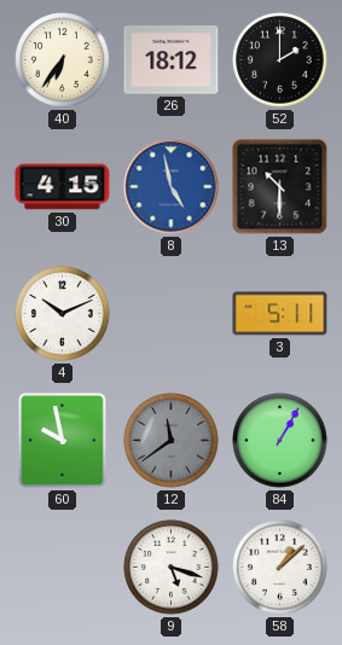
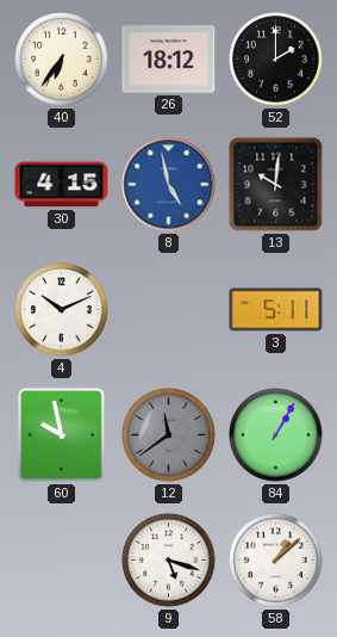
13: 10:30 -> 10:01 (276, 185)
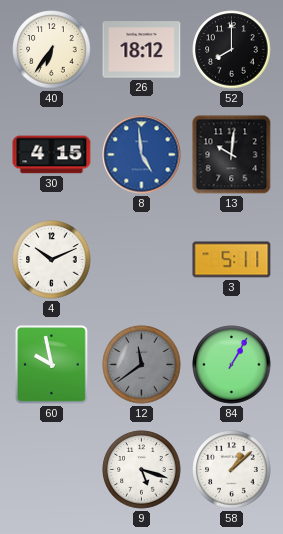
52: 2:00 -> 8:00 (232, 50)
8: 4:58 -> 4:59 (142, 155)
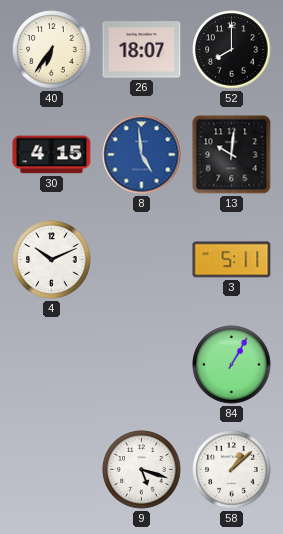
26: 18:12 -> 18:07 (142, 50)
60: 9:58 -> none (52, 365)
12: 11:39 -> none (142, 365)
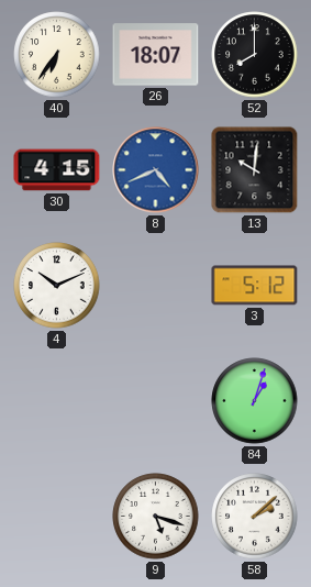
8: 4:59 -> 4:41 (156, 170)
3: 5:11 -> 5:12 (255, 286)
84: 1:05 -> 1:03 (255, 401)
58: 1:08 -> 2:08 (255, 517)
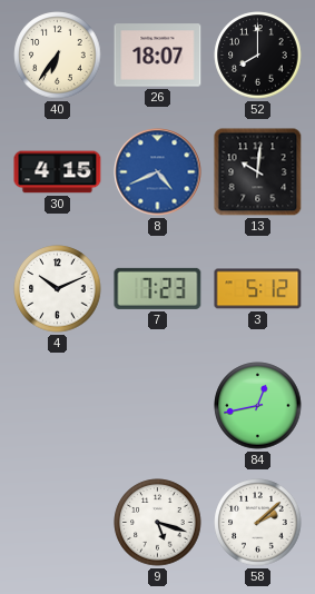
7: none -> 7:23 (158, 288)
84: 1:03 -> 12:43 (258, 406)
